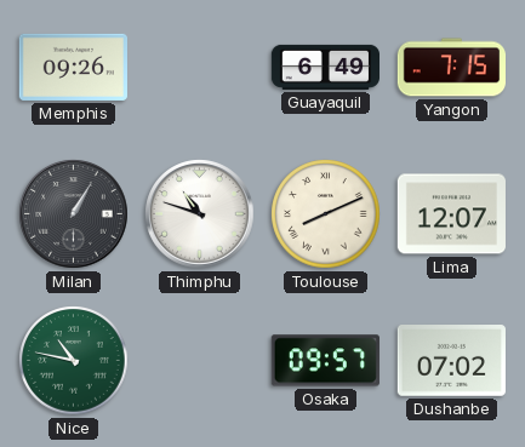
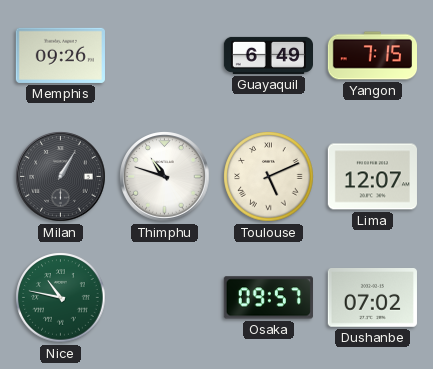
Toulouse: 8:11 -> 5:11 (269, 177)
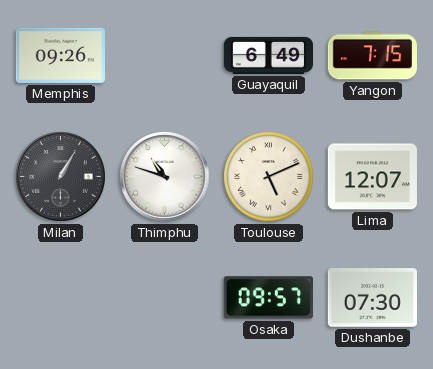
Nice: 10:47 -> none (61, 298)
Dushanbe: 07:02 -> 07:30 (372, 298)
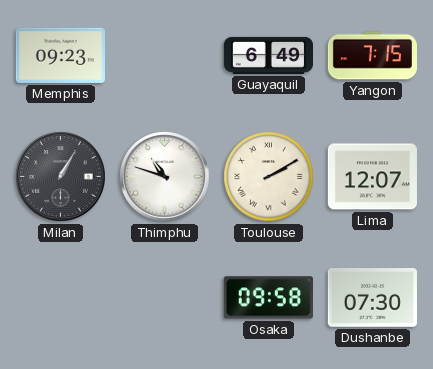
Memphis: 09:26 -> 09:23 (60, 55)
Toulouse: 5:11 -> 2:10 (269, 177)
Osaka: 09:57 -> 09:58 (268, 298)
